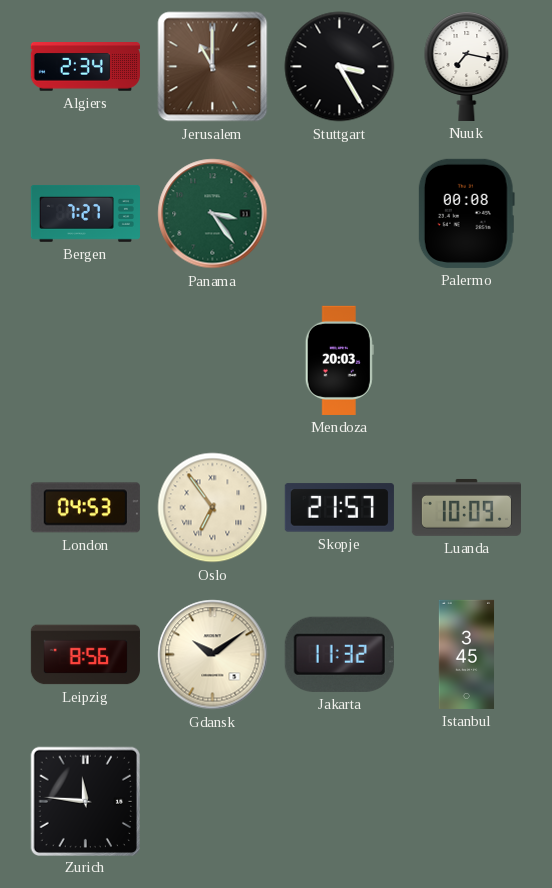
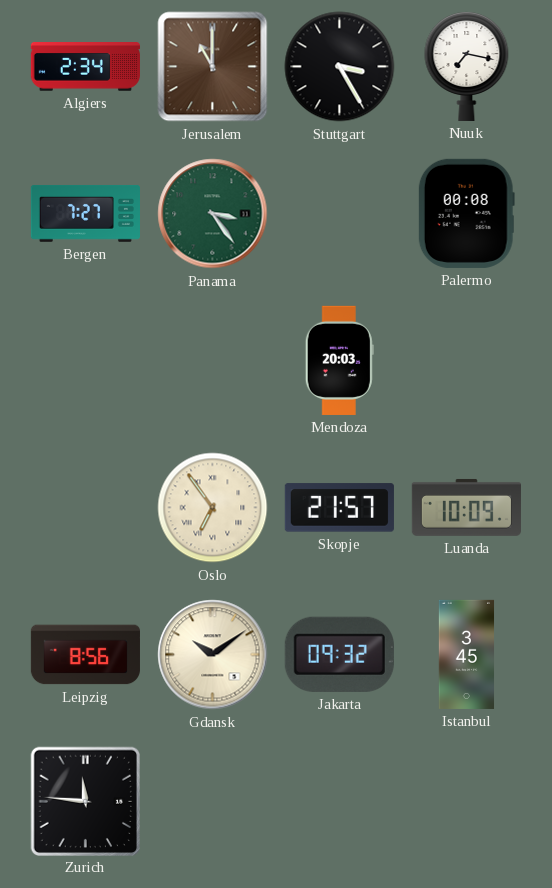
London: 04:53 -> none (85, 508)
Jakarta: 11:32 -> 09:32 (339, 654)
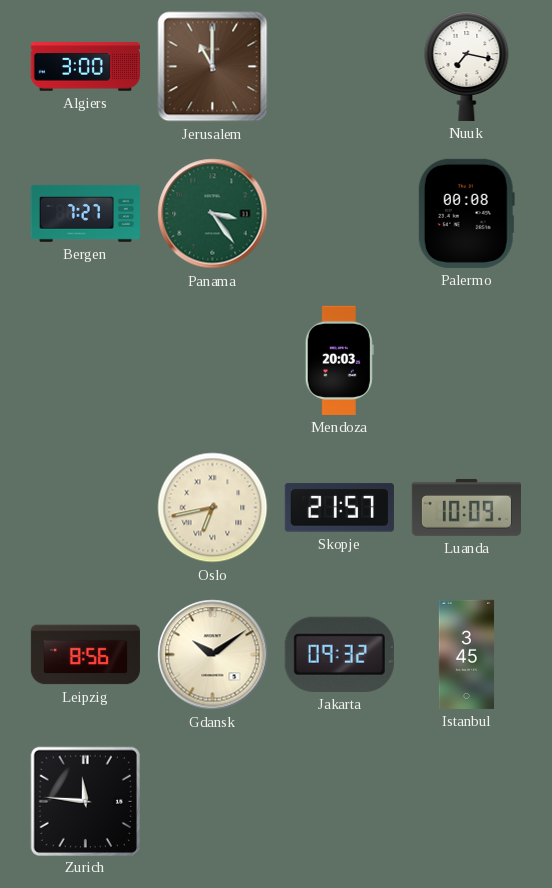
Algiers: 2:34 -> 3:00 (85, 67)
Stuttgart: 3:25 -> none (340, 67)
Oslo: 6:54 -> 6:43 (213, 508)
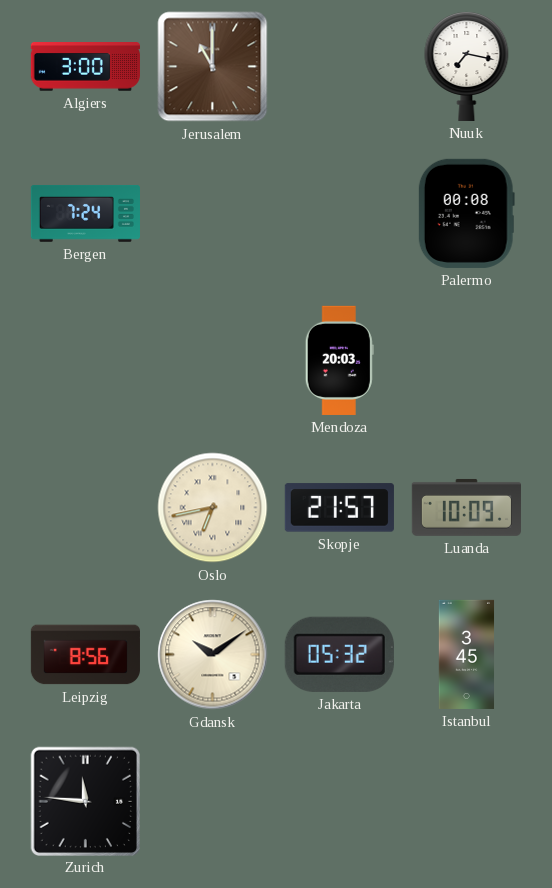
Bergen: 7:27 -> 7:24 (85, 213)
Panama: 3:24 -> none (213, 214)
Jakarta: 09:32 -> 05:32 (339, 654)
